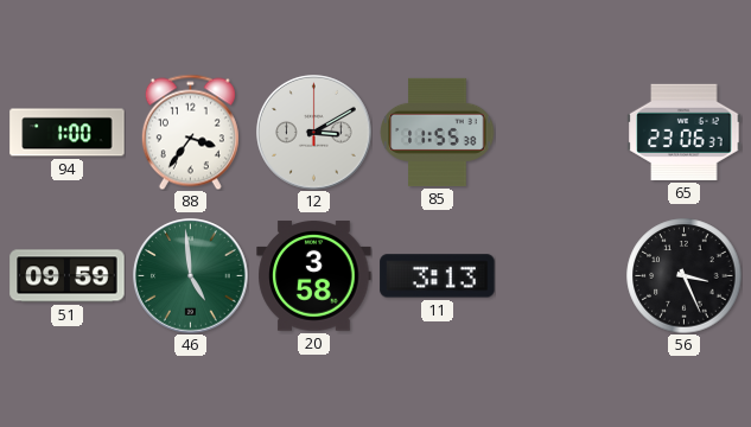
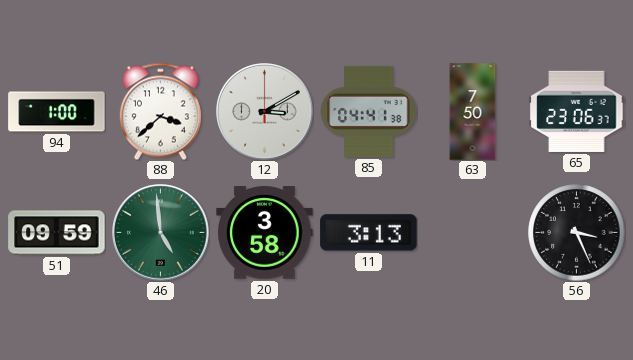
88: 3:36 -> 3:38 (160, 111)
85: 11:55 -> 04:41 (368, 111)
63: none -> 7:50 (473, 112)
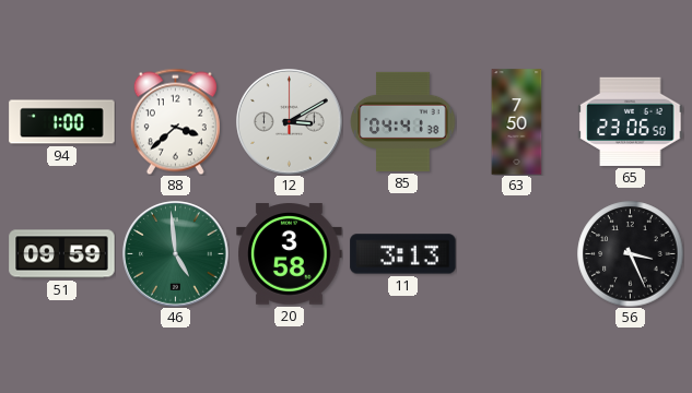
65: 23:06:37 -> 23:06:50 (631, 121)
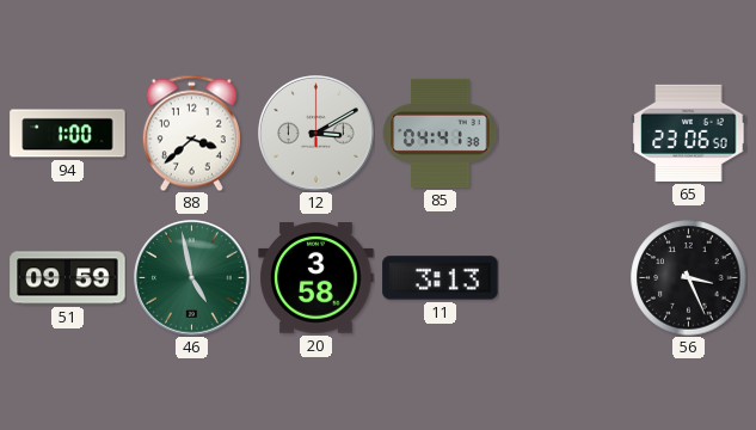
63: 7:50 -> none (517, 122)
46: 4:59 -> 4:58 (192, 278)
